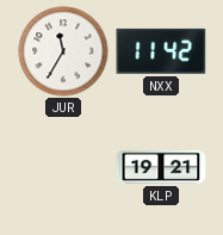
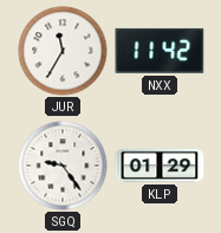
SGQ: none -> 9:24 (63, 166)
KLP: 19:21 -> 01:29 (160, 166)
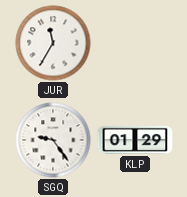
NXX: 11:42 -> none (160, 51)
